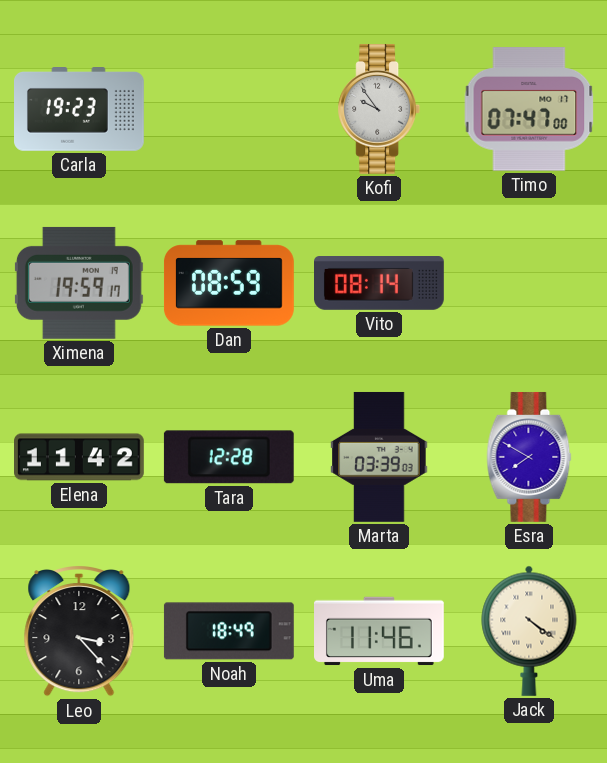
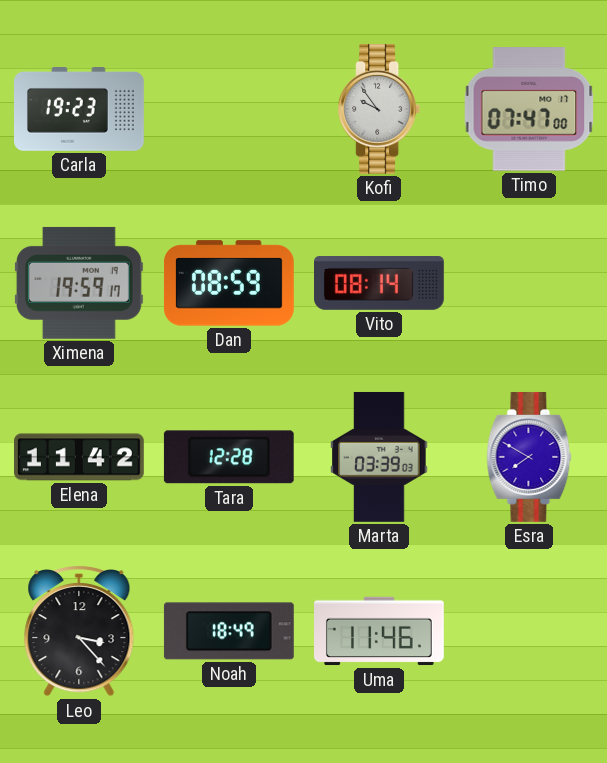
Jack: 4:21 -> none (529, 631)
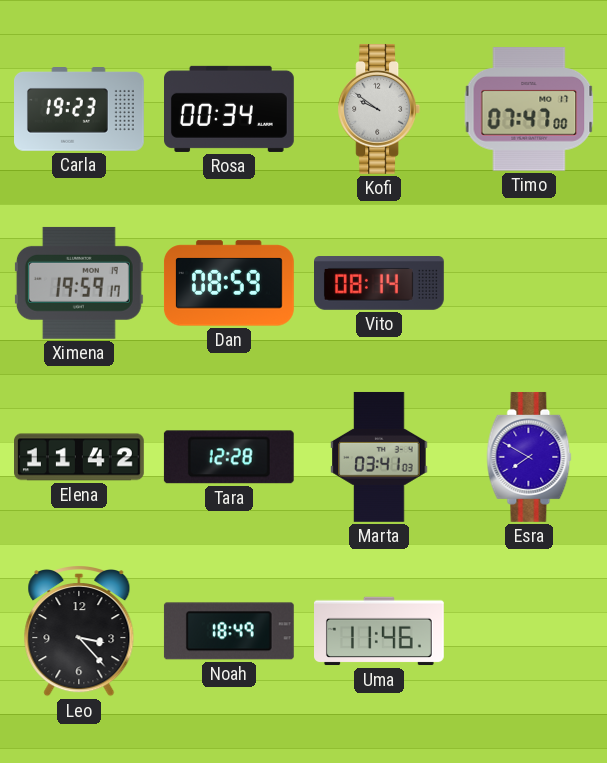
Rosa: none -> 00:34 (230, 109)
Kofi: 9:54 -> 9:51 (379, 109)
Marta: 03:39 -> 03:41 (379, 457)
